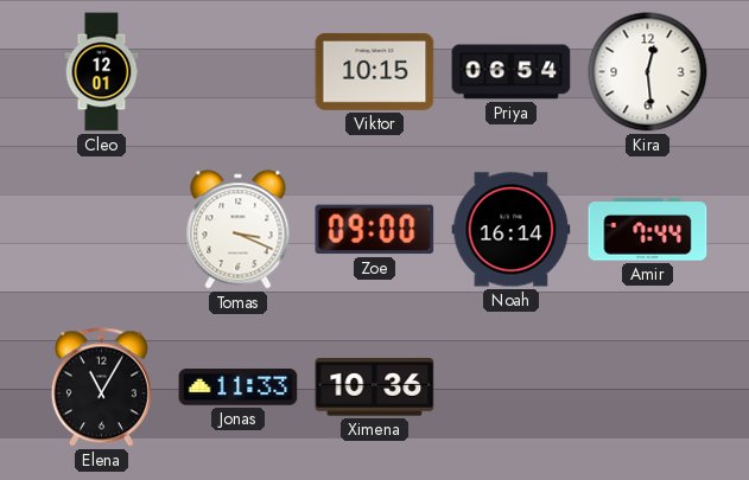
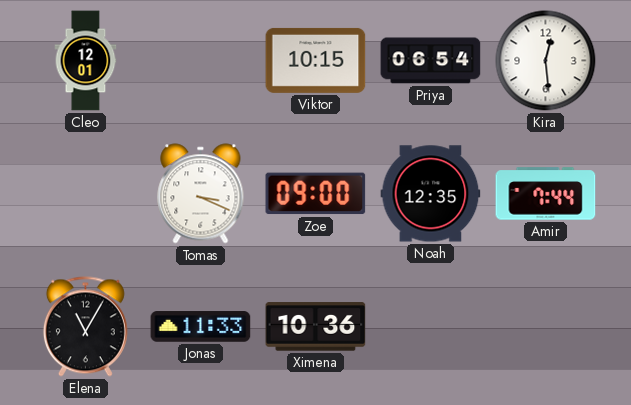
Noah: 16:14 -> 12:35 (431, 194)
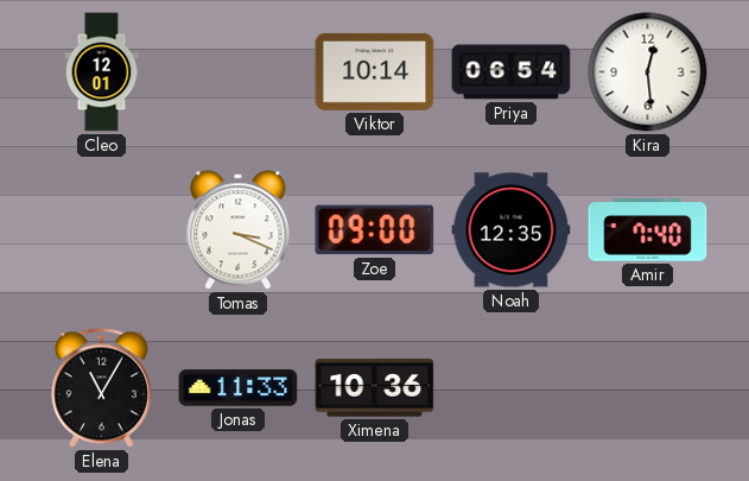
Viktor: 10:15 -> 10:14 (375, 71)
Amir: 7:44 -> 7:40 (648, 230)
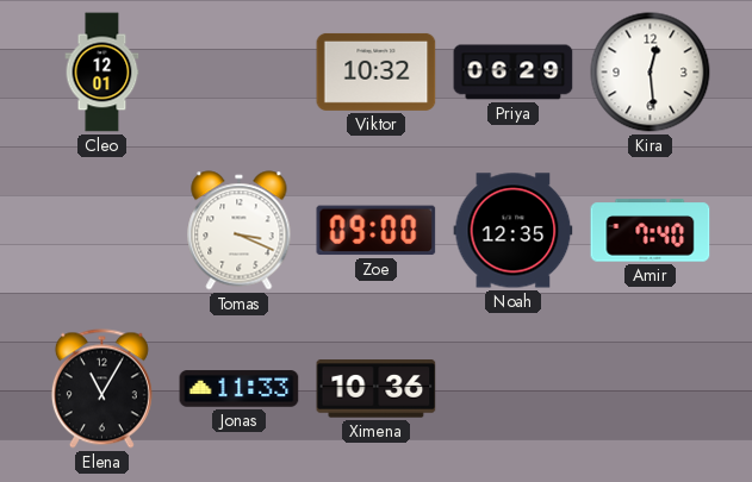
Viktor: 10:14 -> 10:32 (377, 71)
Priya: 06:54 -> 06:29 (514, 73)
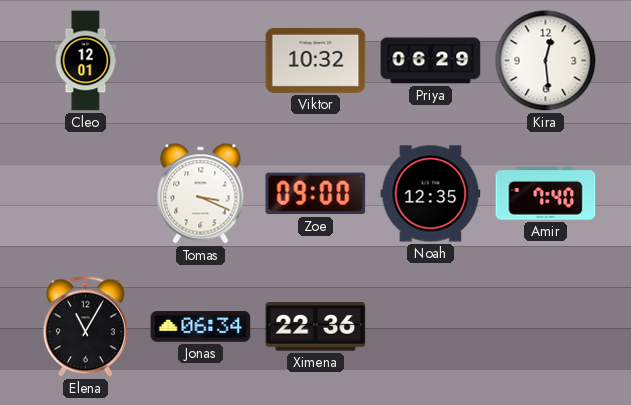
Jonas: 11:33 -> 06:34 (201, 327)
Ximena: 10:36 -> 22:36 (316, 327)
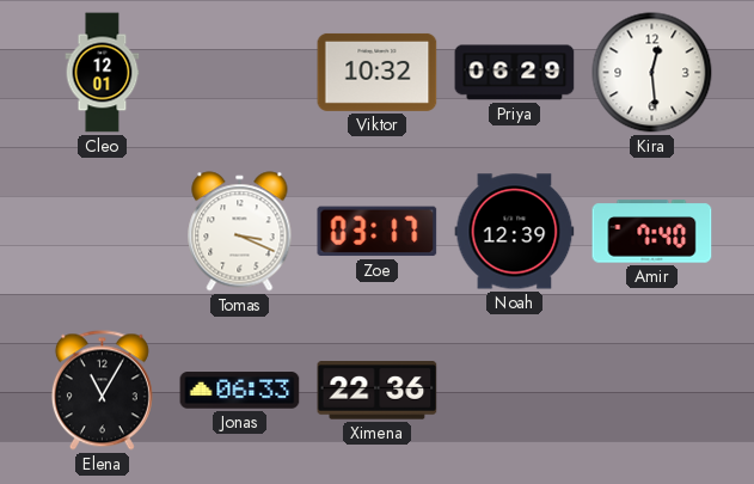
Zoe: 09:00 -> 03:17 (378, 232)
Noah: 12:35 -> 12:39 (515, 232)
Jonas: 06:34 -> 06:33 (240, 391)
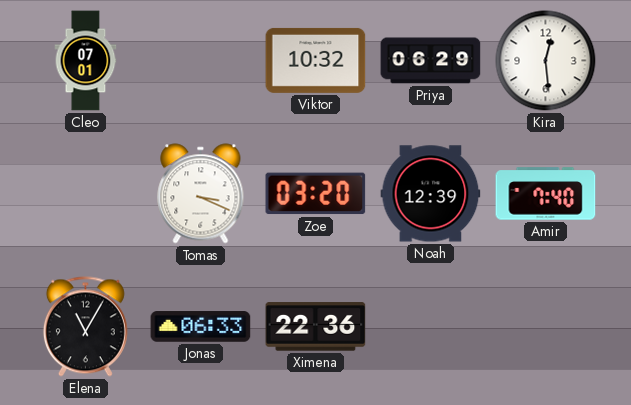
Cleo: 12:01 -> 07:01 (86, 61)
Zoe: 03:17 -> 03:20 (316, 194)
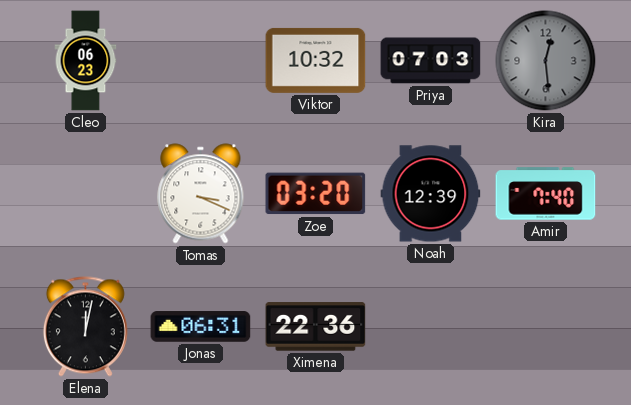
Cleo: 07:01 -> 06:23 (86, 61)
Priya: 06:29 -> 07:03 (431, 61)
Kira dial: white -> grey (546, 61)
Elena: 11:05 -> 12:02 (85, 327)
Jonas: 06:33 -> 06:31 (201, 327)
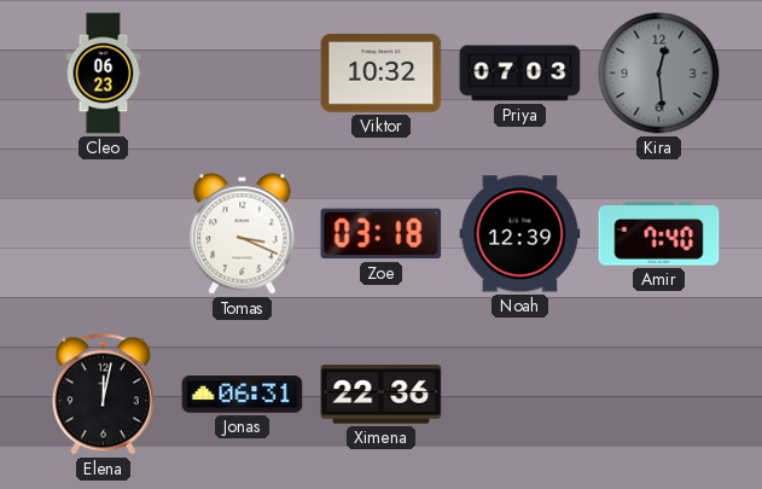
Zoe: 03:20 -> 03:18 (382, 234)
